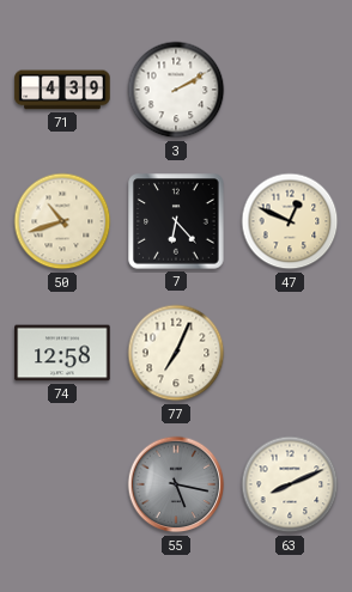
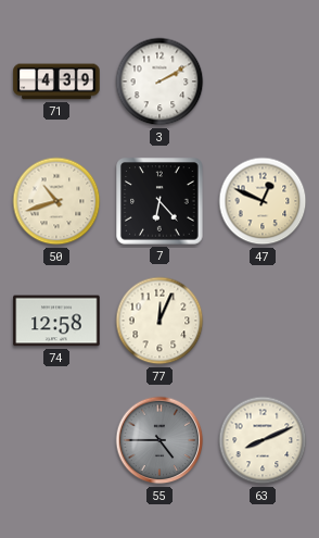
77: 7:04 -> 12:04 (159, 321)
55: 5:17 -> 4:45 (159, 440)
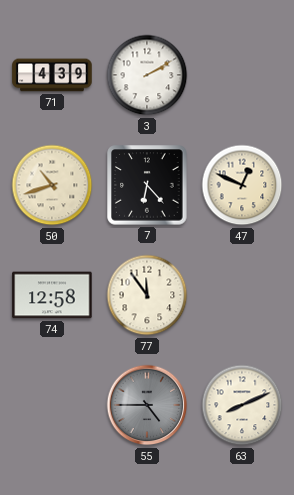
77: 12:04 -> 11:54 (147, 295)
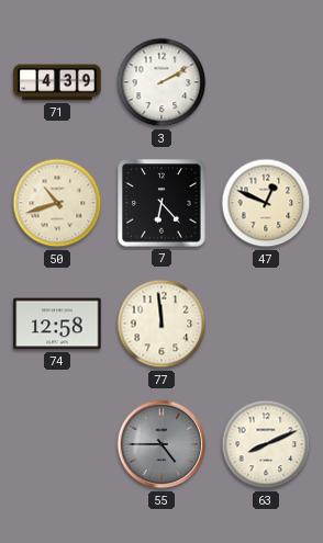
77: 11:54 -> 11:59 (161, 324)
